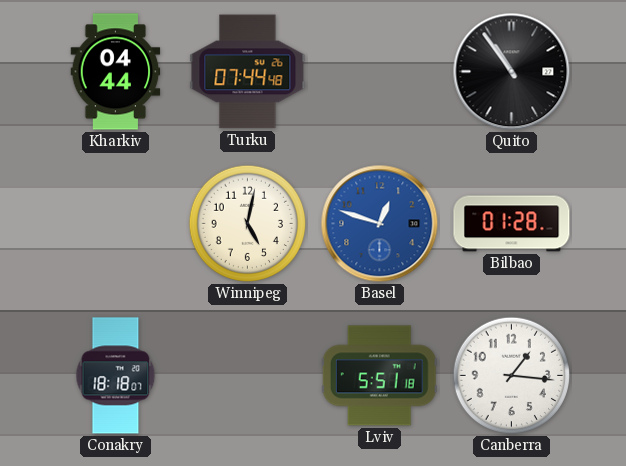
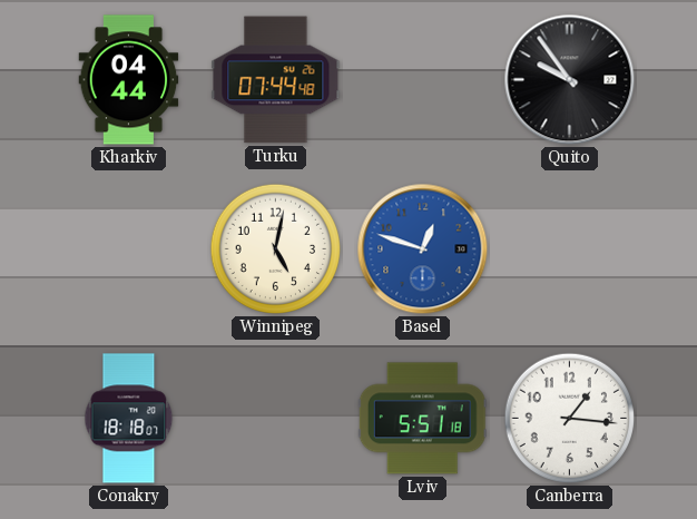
Quito: 10:54 -> 9:54 (570, 80)
Bilbao: 01:28 -> none (512, 224)
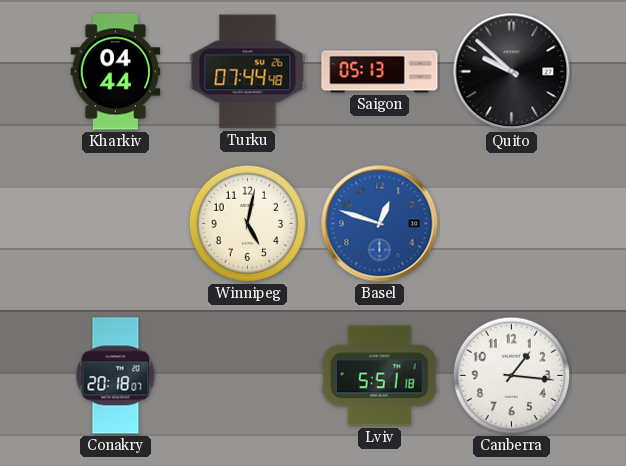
Saigon: none -> 05:13 (380, 72)
Quito: 9:54 -> 9:52 (512, 72)
Conakry: 18:18 -> 20:18 (116, 376)
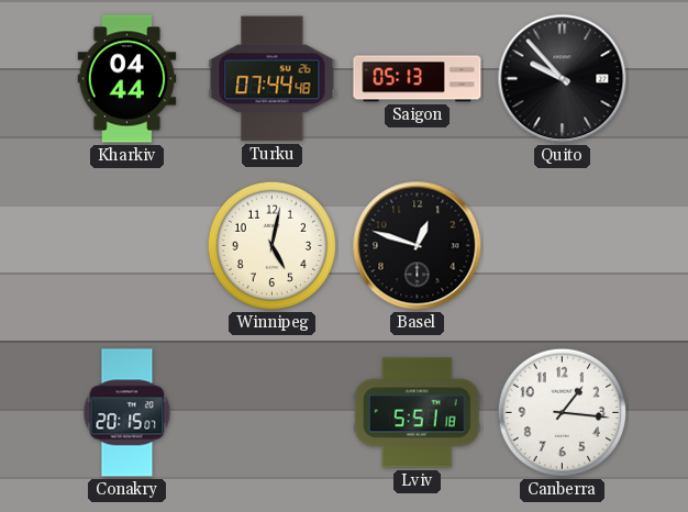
Quito: 9:52 -> 9:53 (563, 79)
Basel dial: blue -> black (418, 246)
Conakry: 20:18 -> 20:15 (127, 413)
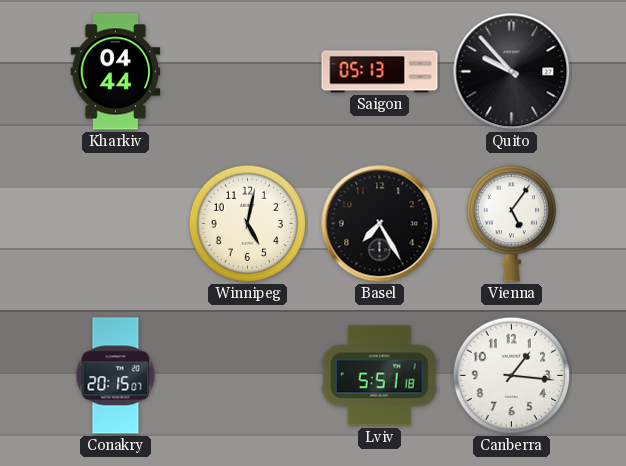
Turku: 07:44 -> none (273, 79)
Basel: 12:48 -> 7:25 (380, 224)
Vienna: none -> 5:06 (511, 224)
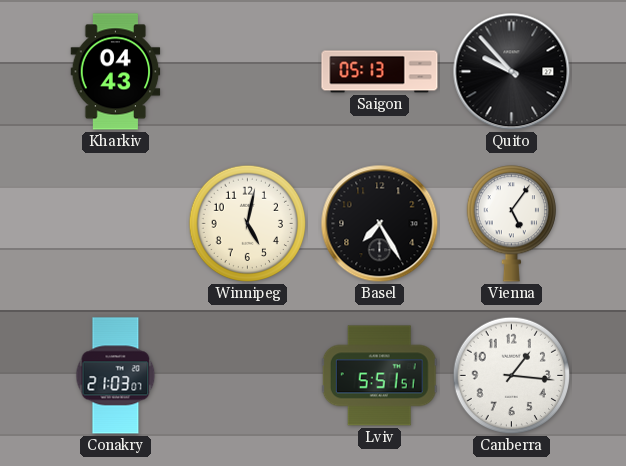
Kharkiv: 04:44 -> 04:43 (116, 72)
Conakry: 20:15 -> 21:03 (116, 376)
Lviv: 5:51:18 -> 5:51:51 (379, 376)
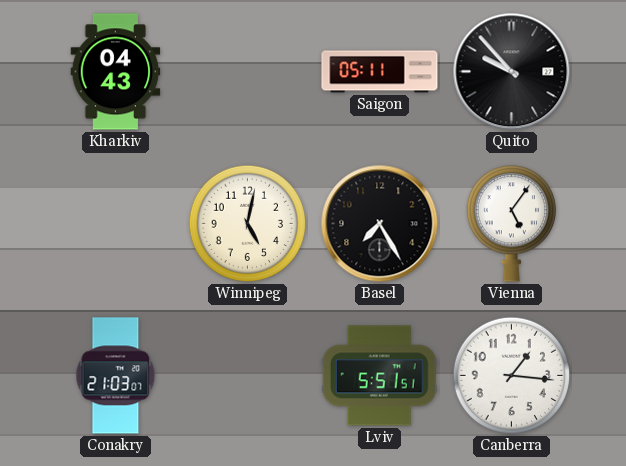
Saigon: 05:13 -> 05:11 (380, 72)
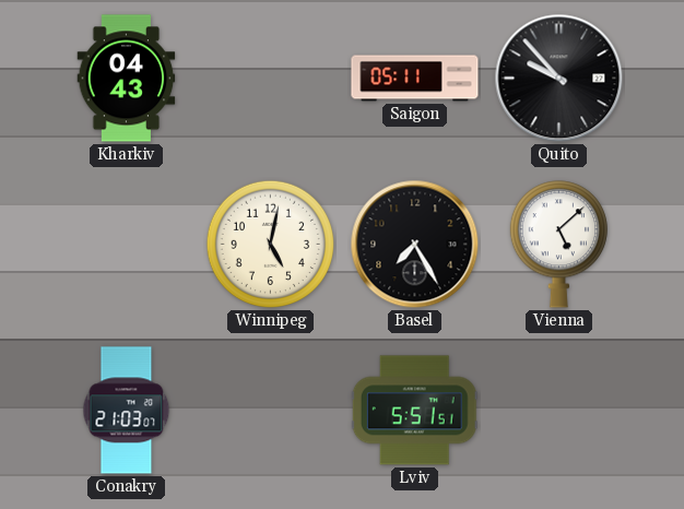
Vienna: 5:06 -> 5:08 (558, 245)
Canberra: 1:16 -> none (512, 376)
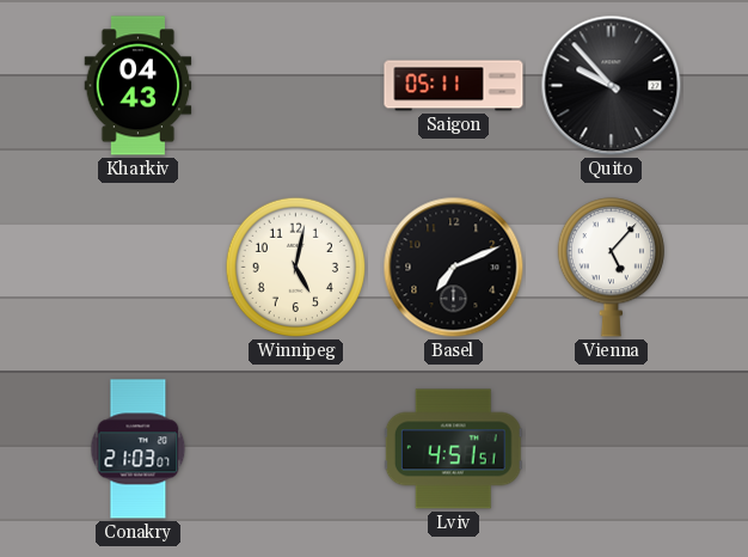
Basel: 7:25 -> 7:11 (454, 268)
Vienna: 5:08 -> 5:07 (611, 268)
Lviv: 5:51 -> 4:51 (453, 449)
